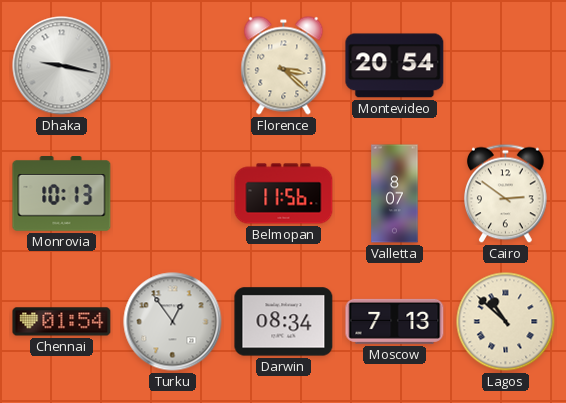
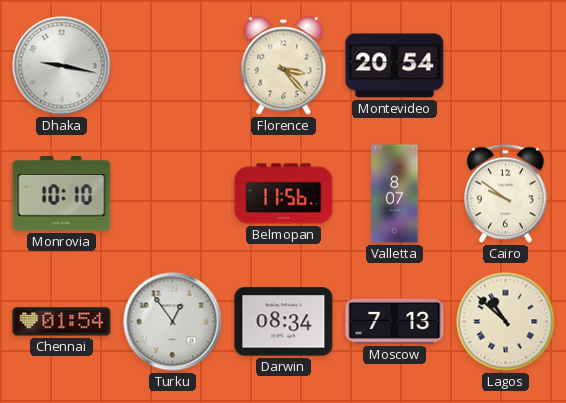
Florence: 3:22 -> 3:23 (284, 66)
Monrovia: 10:13 -> 10:10 (62, 194)
Cairo: 2:51 -> 9:51 (506, 194)
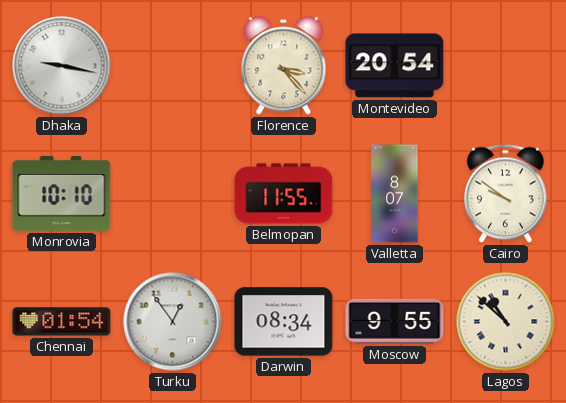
Belmopan: 11:56 -> 11:55 (284, 194)
Moscow: 7:13 -> 9:55 (395, 321)
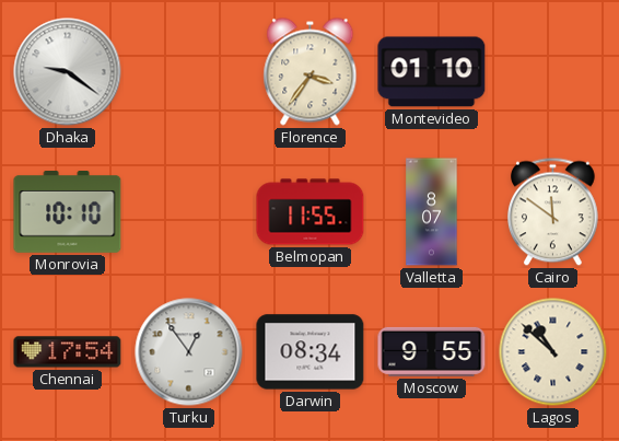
Dhaka: 9:17 -> 9:21 (68, 72)
Florence: 3:23 -> 3:36 (311, 72)
Montevideo: 20:54 -> 01:10 (432, 72)
Cairo: 9:51 -> 11:51 (553, 212)
Chennai: 01:54 -> 17:54 (68, 352)
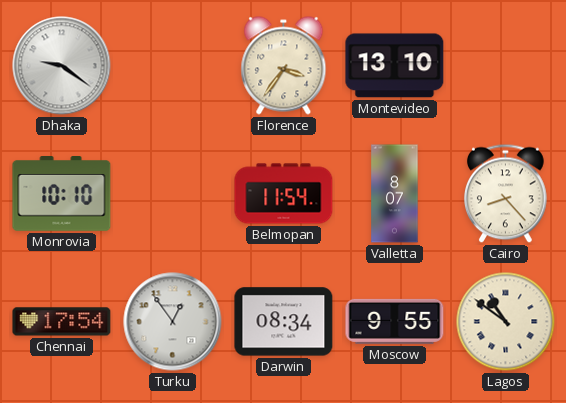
Montevideo: 01:10 -> 13:10 (395, 66)
Belmopan: 11:55 -> 11:54 (284, 194)
Cairo: 11:51 -> 8:23 (506, 194)
Lagos: 10:52 -> 10:51 (506, 322)
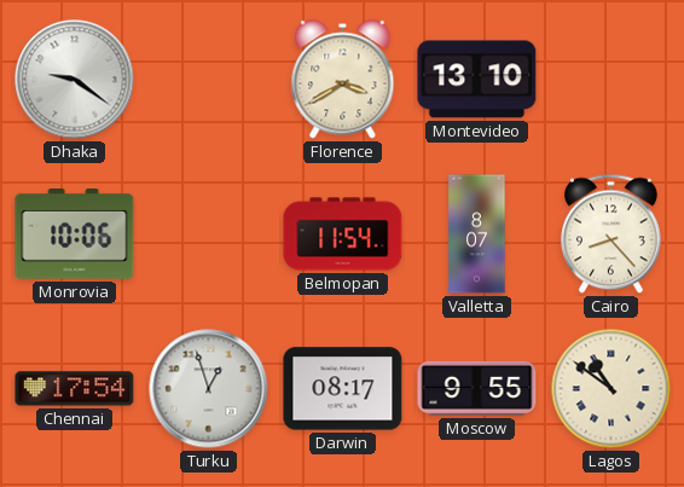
Florence: 3:36 -> 3:40 (343, 80)
Monrovia: 10:10 -> 10:06 (75, 234)
Turku: 12:54 -> 12:57 (209, 389)
Darwin: 08:34 -> 08:17 (343, 389)
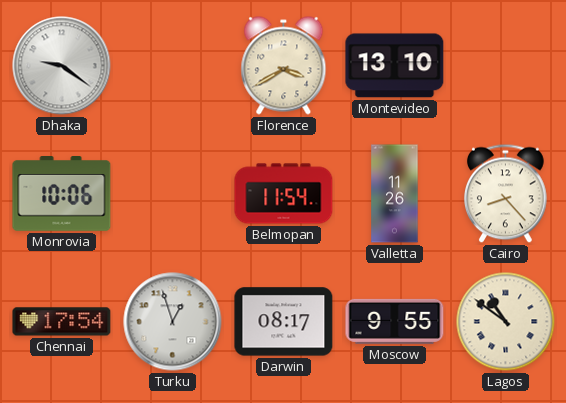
Valletta: 8:07 -> 11:26 (395, 194)
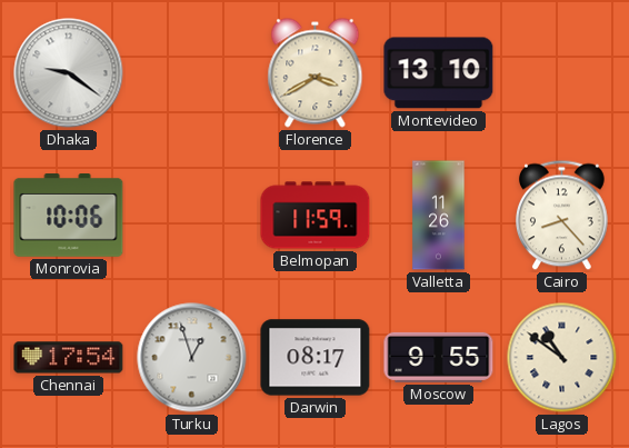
Belmopan: 11:54 -> 11:59 (316, 216)
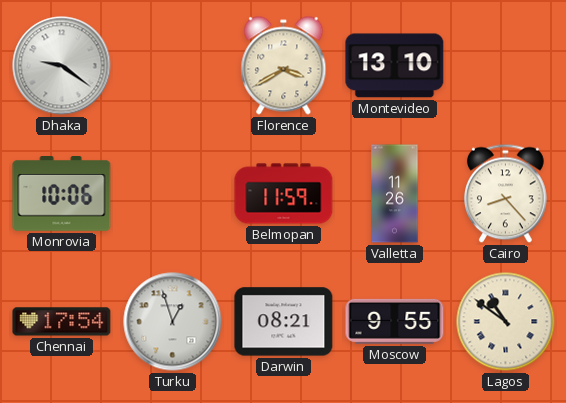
Darwin: 08:17 -> 08:21 (284, 322)
